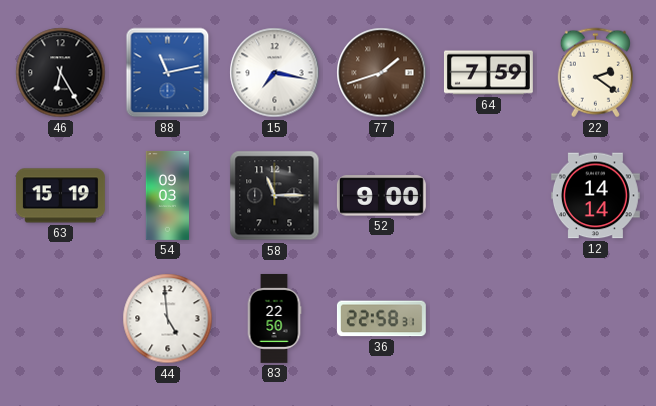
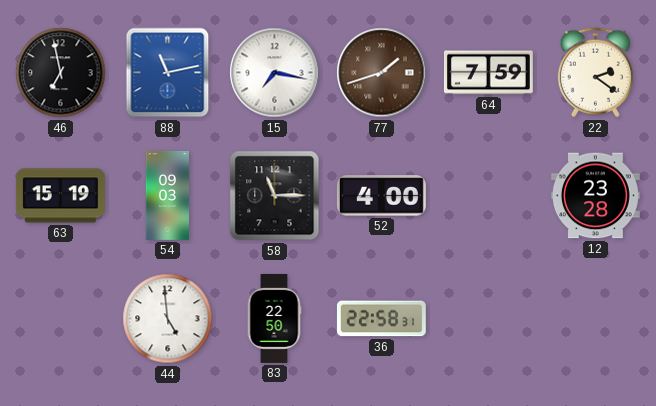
46: 6:25 -> 6:58 (61, 73)
52: 9:00 -> 4:00 (381, 196)
12: 14:14 -> 23:28 (595, 196)
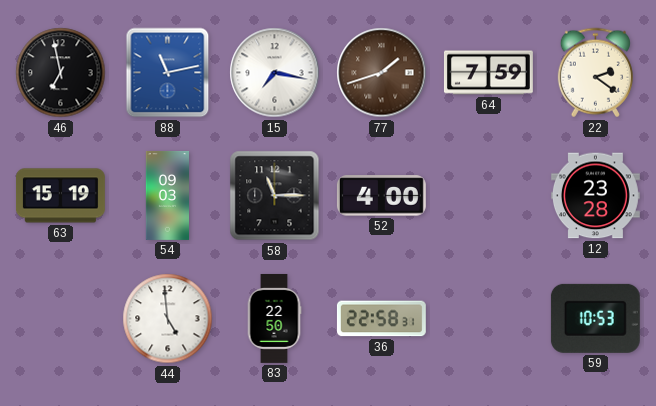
59: none -> 10:53 (595, 318)
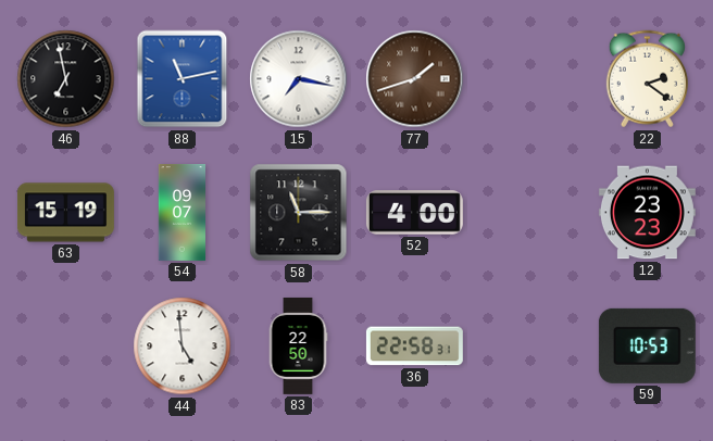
64: 7:59 -> none (488, 73)
54: 09:03 -> 09:07 (182, 213)
12: 23:28 -> 23:23 (647, 213)
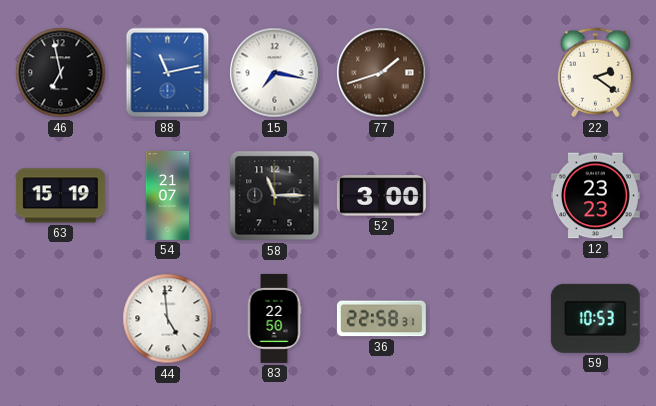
54: 09:07 -> 21:07 (167, 196)
52: 4:00 -> 3:00 (381, 196)
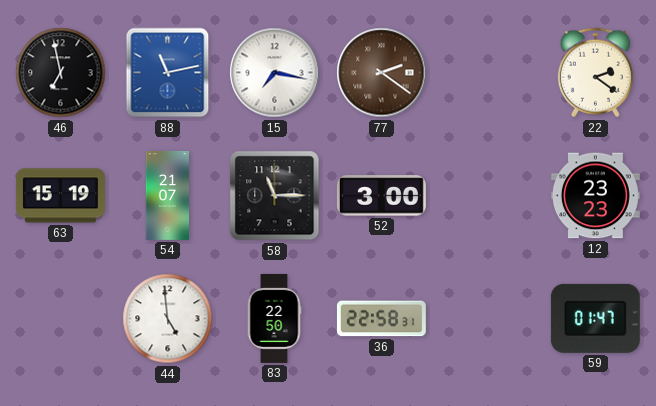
77: 1:42 -> 2:21 (382, 73)
59: 10:53 -> 01:47 (595, 318)
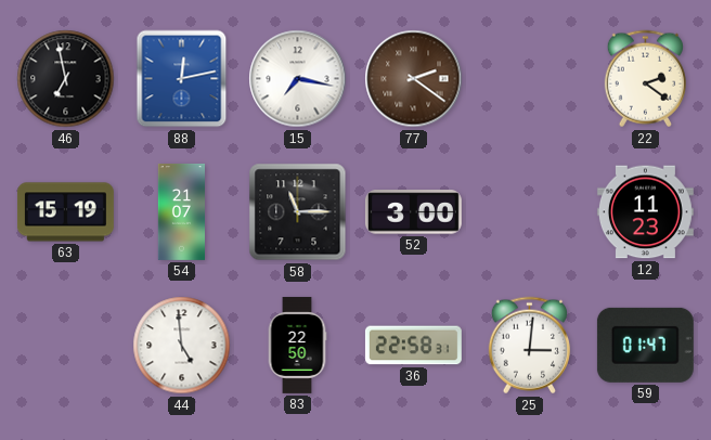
88: 11:13 -> 12:13 (182, 79)
12: 23:23 -> 11:23 (645, 212)
25: none -> 3:01 (529, 346)
